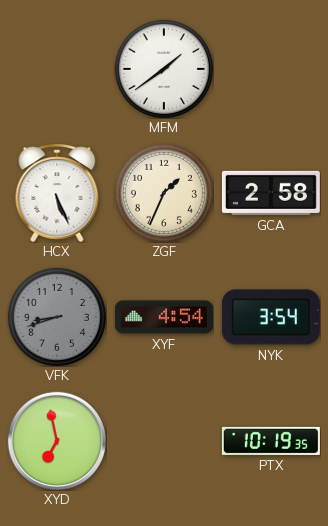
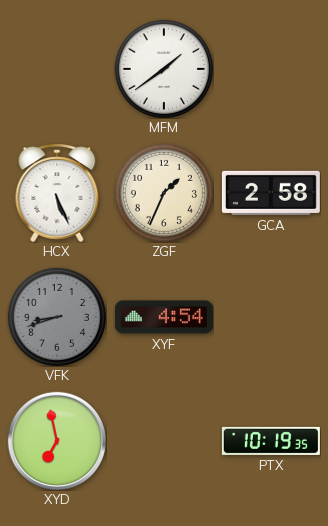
NYK: 3:54 -> none (271, 317)
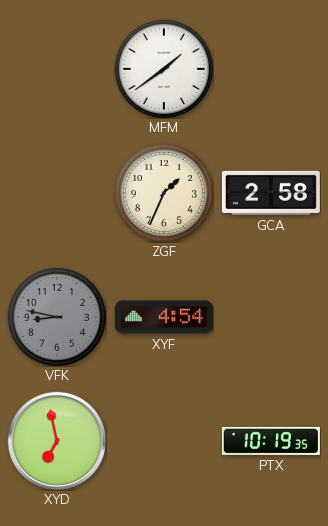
HCX: 5:26 -> none (57, 193)
VFK: 8:42 -> 8:47 (57, 317)
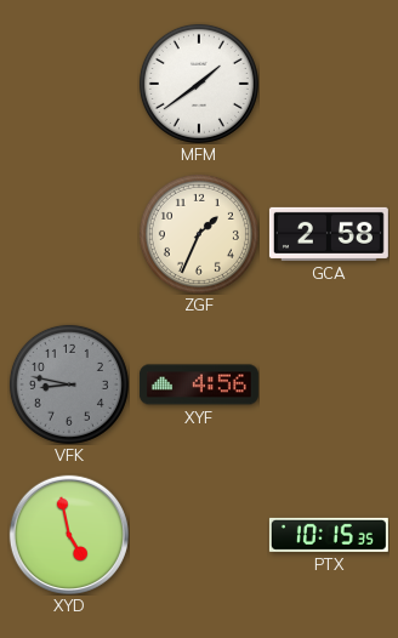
XYF: 4:54 -> 4:56 (199, 384)
XYD: 6:58 -> 4:58 (68, 534)
PTX: 10:19 -> 10:15 (329, 535)
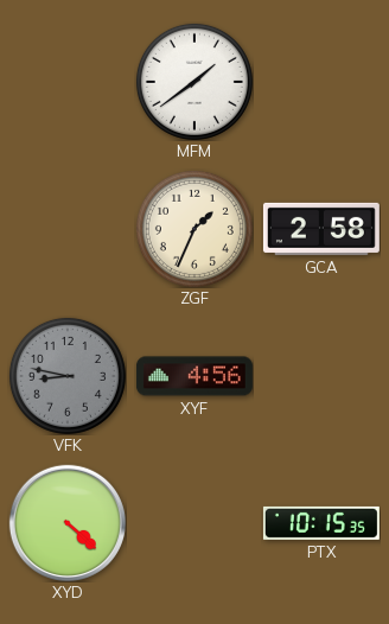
XYD: 4:58 -> 4:22 (66, 522)
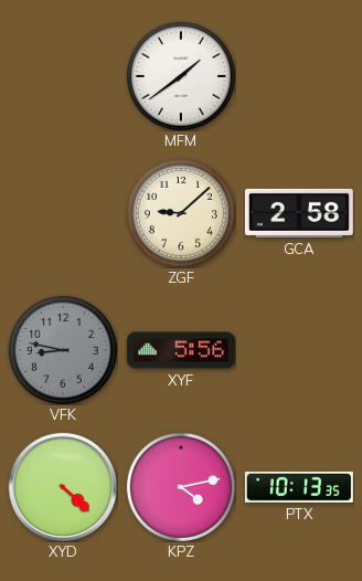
ZGF: 1:34 -> 9:08 (181, 213)
XYF: 4:56 -> 5:56 (181, 350)
KPZ: none -> 4:13 (181, 487)
PTX: 10:15 -> 10:13 (299, 487)
